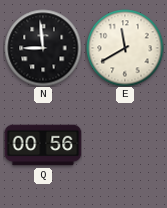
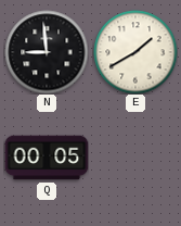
E: 11:40 -> 1:40 (135, 52)
Q: 00:56 -> 00:05 (47, 158)
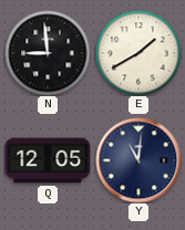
Q: 00:05 -> 12:05 (48, 160)
Y: none -> 11:01 (138, 160)
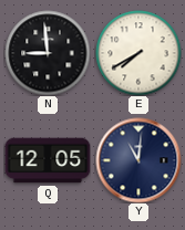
E: 1:40 -> 7:40 (138, 53)
